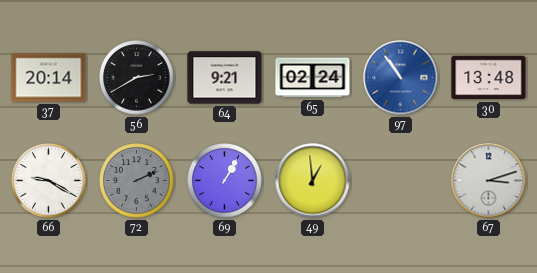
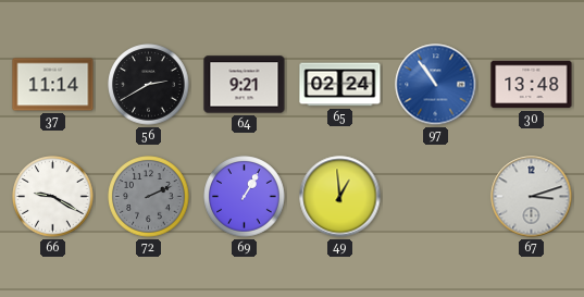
37: 20:14 -> 11:14 (53, 85)
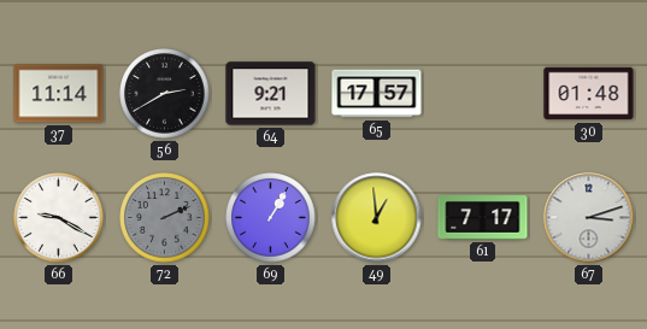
65: 02:24 -> 17:57 (377, 94)
97: 10:54 -> none (436, 85)
30: 13:48 -> 01:48 (589, 94)
61: none -> 7:17 (483, 218)
